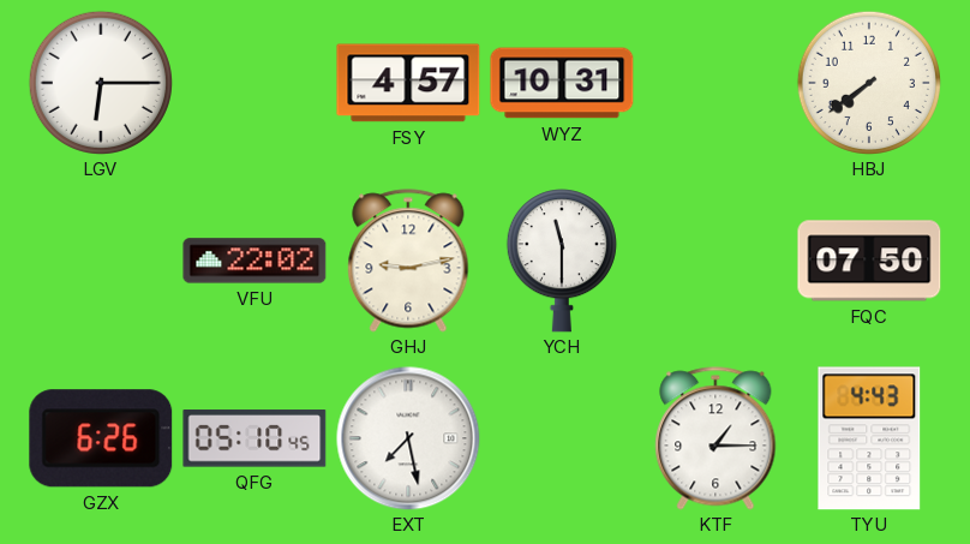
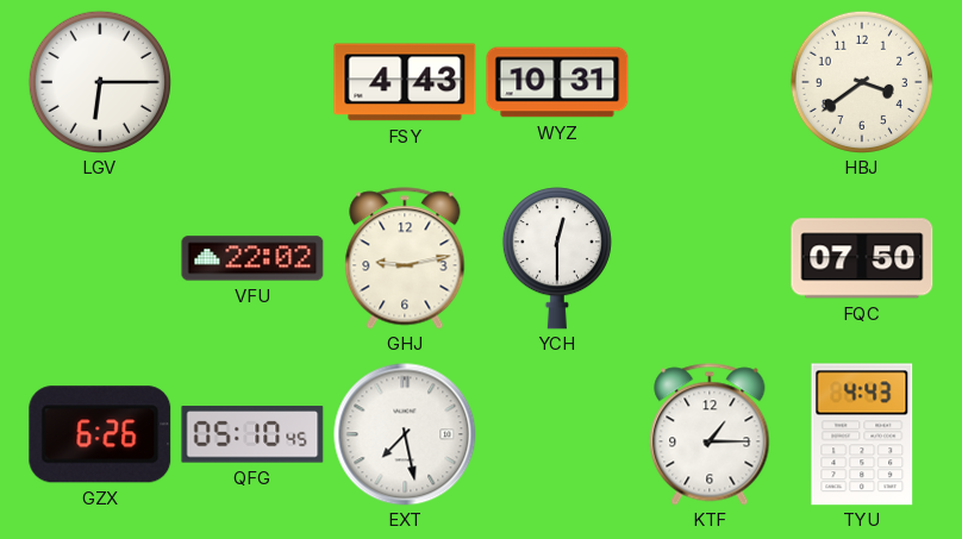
FSY: 4:57 -> 4:43 (405, 82)
HBJ: 7:39 -> 3:39 (862, 82)
YCH: 11:30 -> 12:30 (557, 258)
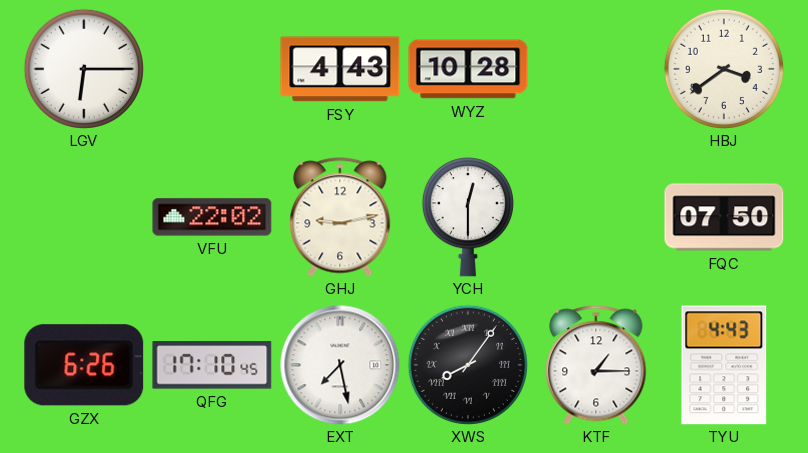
WYZ: 10:31 -> 10:28 (468, 69)
QFG: 05:10 -> 17:10 (212, 365)
XWS: none -> 8:06 (468, 365)
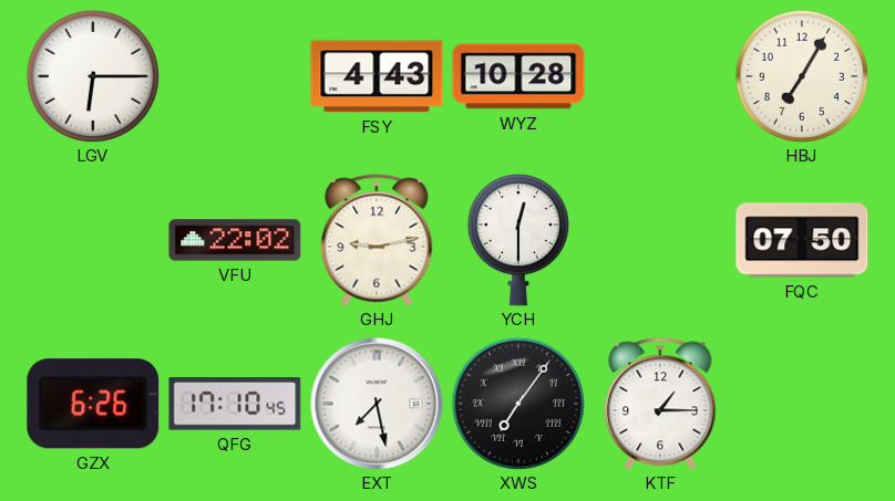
HBJ: 3:39 -> 7:05 (802, 76)
XWS: 8:06 -> 7:06 (518, 404)
TYU: 4:43 -> none (724, 365)
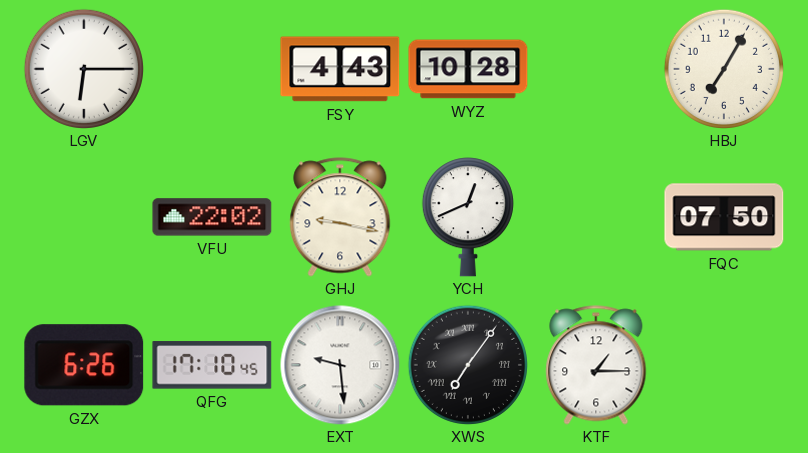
GHJ: 9:13 -> 9:17 (340, 217)
YCH: 12:30 -> 12:41 (468, 217)
EXT: 7:28 -> 9:29 (340, 365)
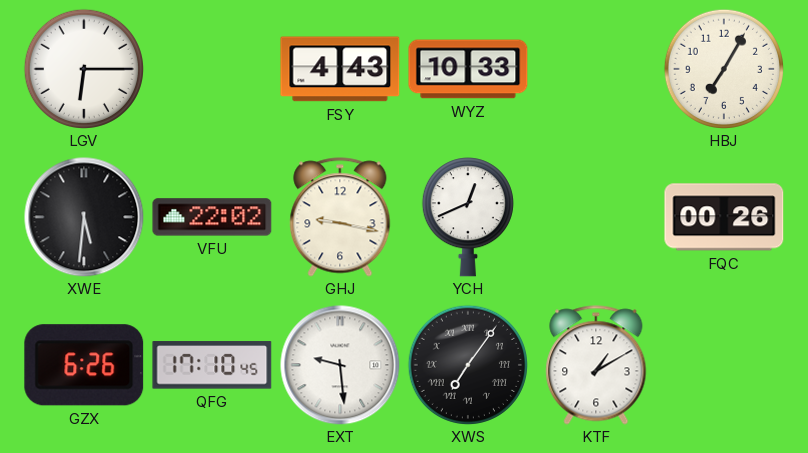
WYZ: 10:28 -> 10:33 (468, 69)
XWE: none -> 5:31 (84, 217)
FQC: 07:50 -> 00:26 (724, 217)
KTF: 1:15 -> 1:10 (596, 365)
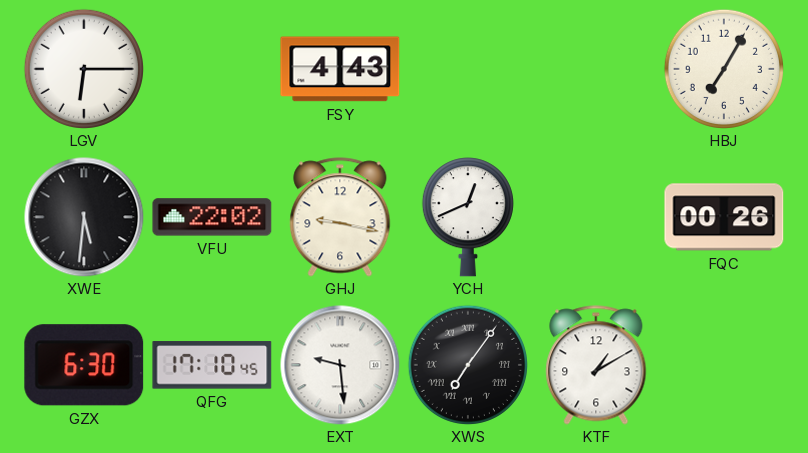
WYZ: 10:33 -> none (468, 69)
GZX: 6:26 -> 6:30 (84, 365)
